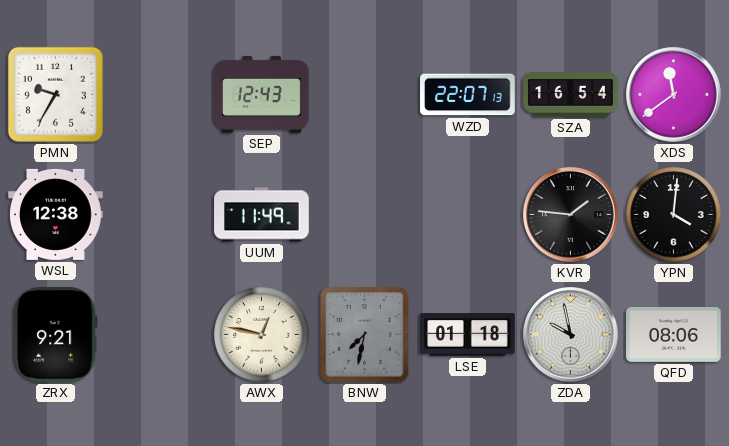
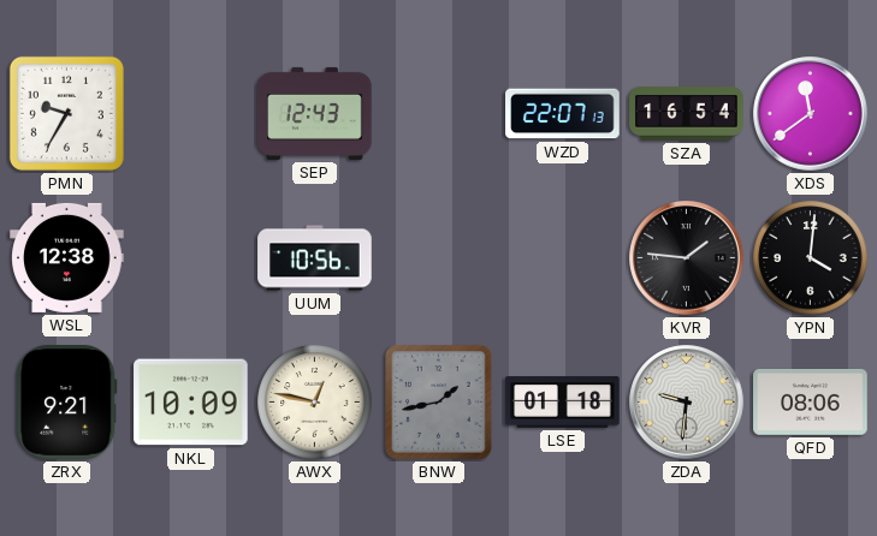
UUM: 11:49 -> 10:56 (315, 258)
NKL: none -> 10:09 (191, 403)
BNW: 7:32 -> 1:43 (439, 403)
ZDA: 9:58 -> 9:31 (687, 403)
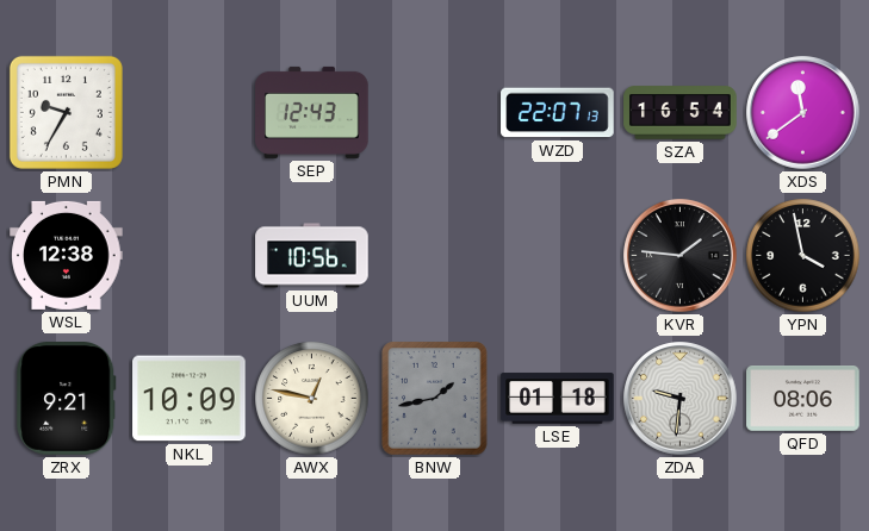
YPN: 4:01 -> 3:58 (803, 256)
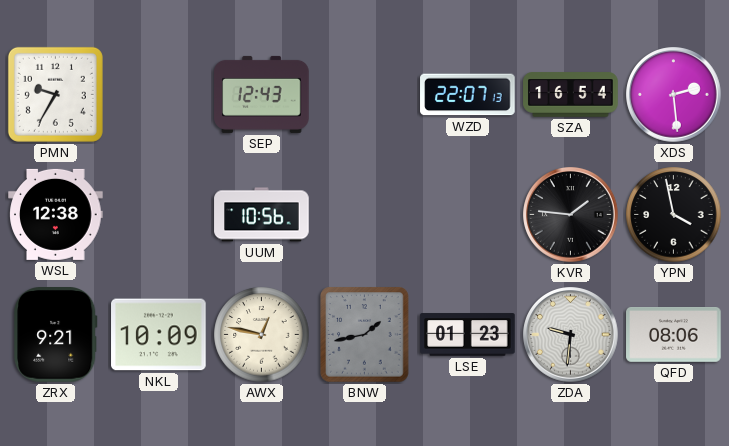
XDS: 11:39 -> 2:29 (674, 95)
LSE: 01:18 -> 01:23 (468, 335)
